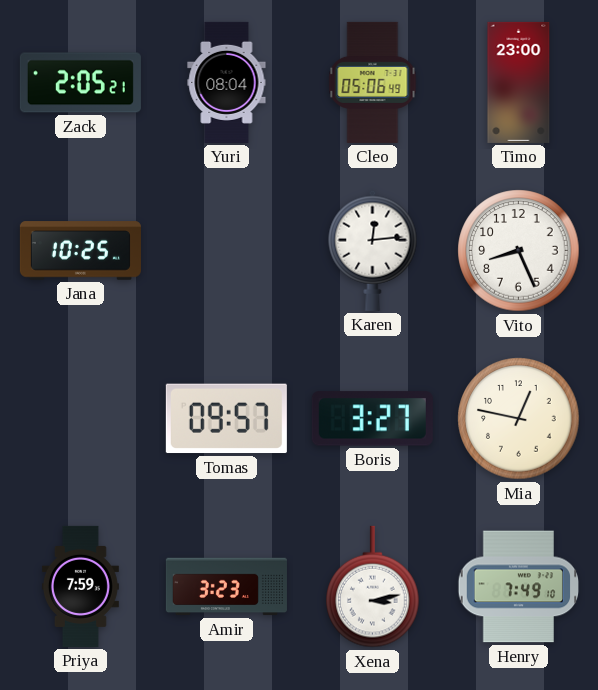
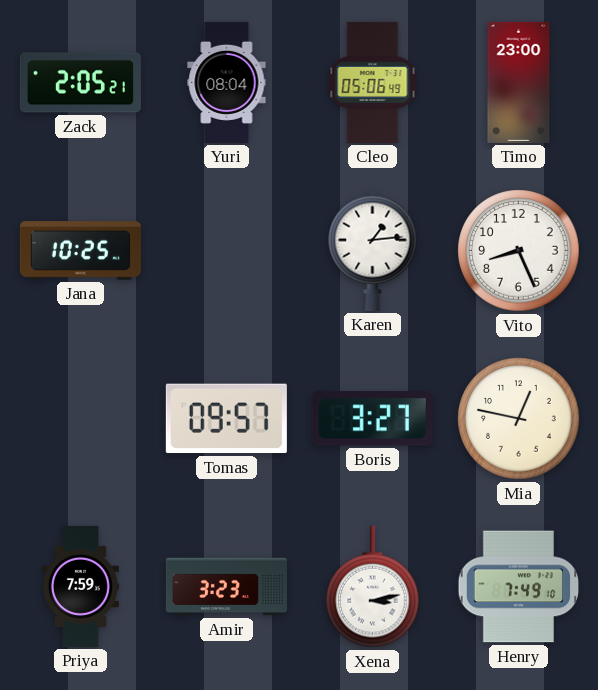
Karen: 12:14 -> 1:14 (373, 250)
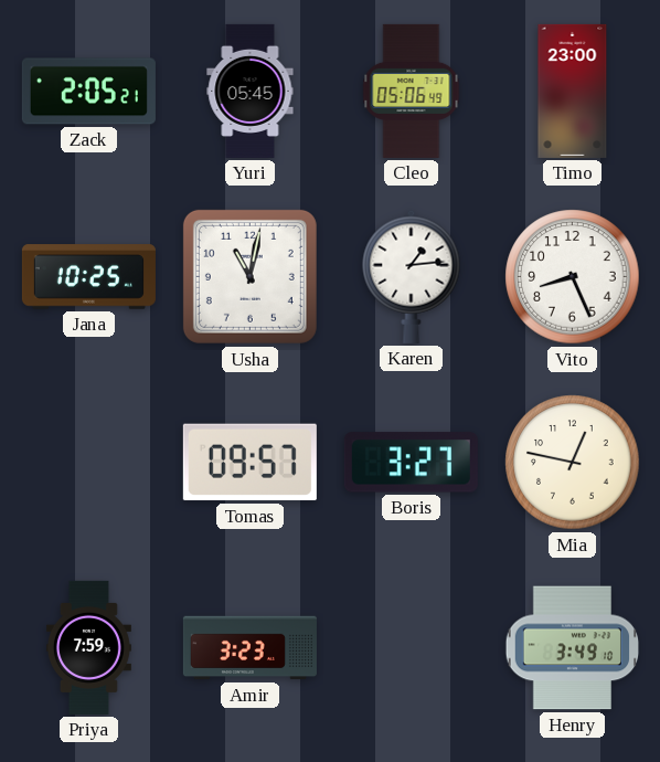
Yuri: 08:04 -> 05:45 (251, 91)
Usha: none -> 11:02 (249, 276)
Xena: 3:13 -> none (373, 587)
Henry: 7:49 -> 3:49 (573, 648)
